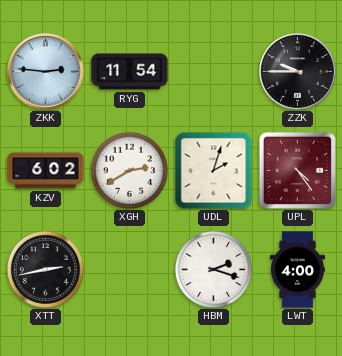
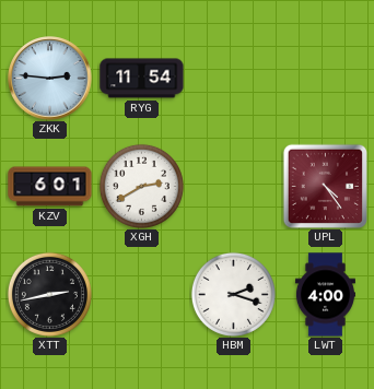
ZZK: 9:45 -> none (298, 72)
KZV: 6:02 -> 6:01 (50, 187)
UDL: 2:03 -> none (213, 170)
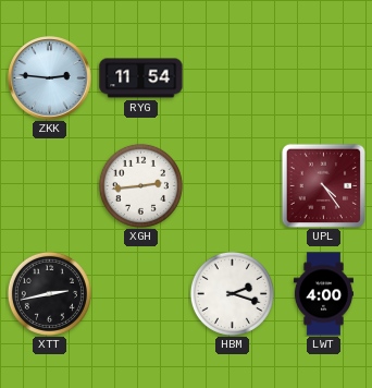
KZV: 6:01 -> none (50, 187)
XGH: 2:40 -> 2:44 (140, 185)
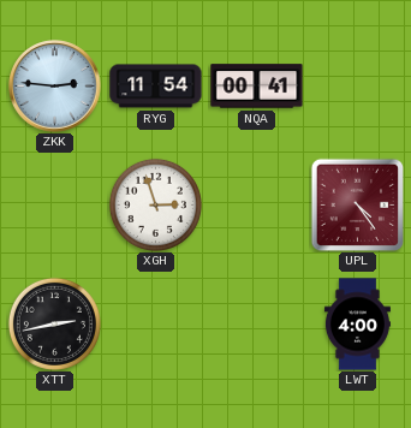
NQA: none -> 00:41 (257, 87)
XGH: 2:44 -> 2:57 (155, 204)
HBM: 2:18 -> none (232, 293)
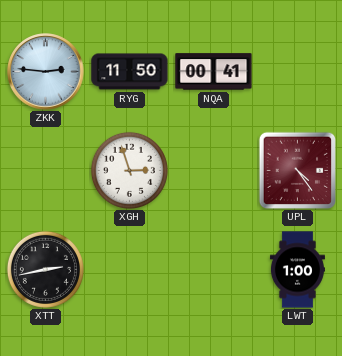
RYG: 11:54 -> 11:50 (130, 72)
LWT: 4:00 -> 1:00 (297, 270)
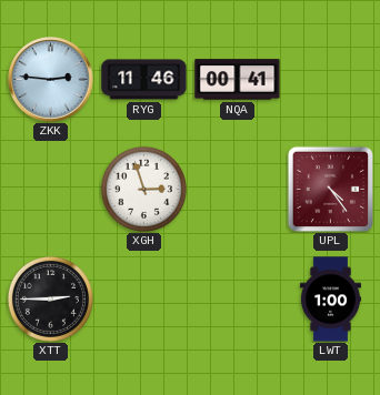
RYG: 11:50 -> 11:46 (144, 80)
XTT: 2:43 -> 2:45 (50, 298)
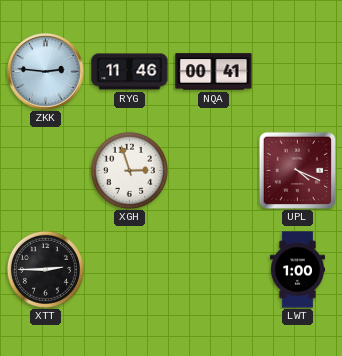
UPL: 4:24 -> 4:19 (297, 170)
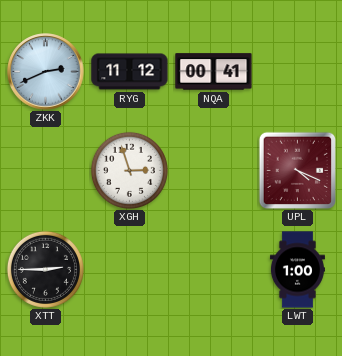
ZKK: 2:46 -> 2:41 (46, 72)
RYG: 11:46 -> 11:12 (130, 72)
